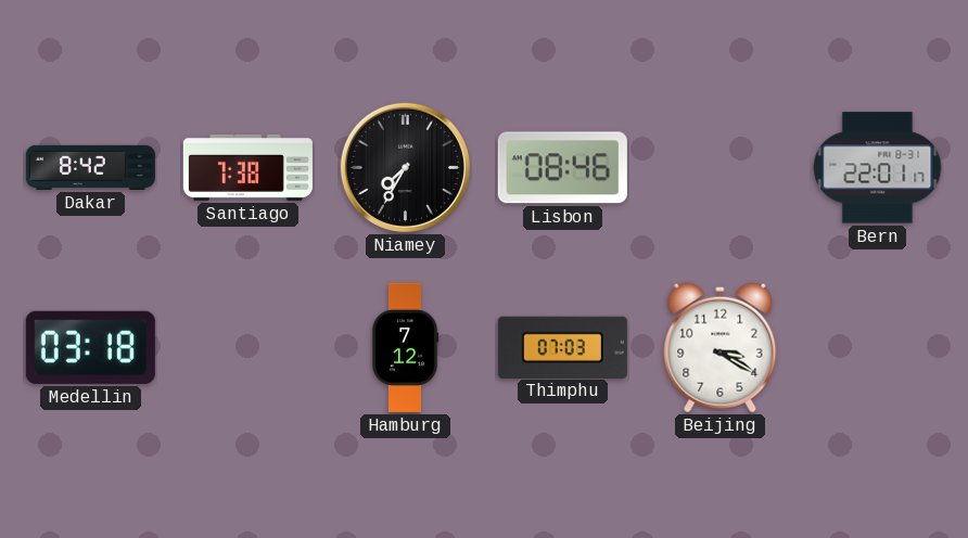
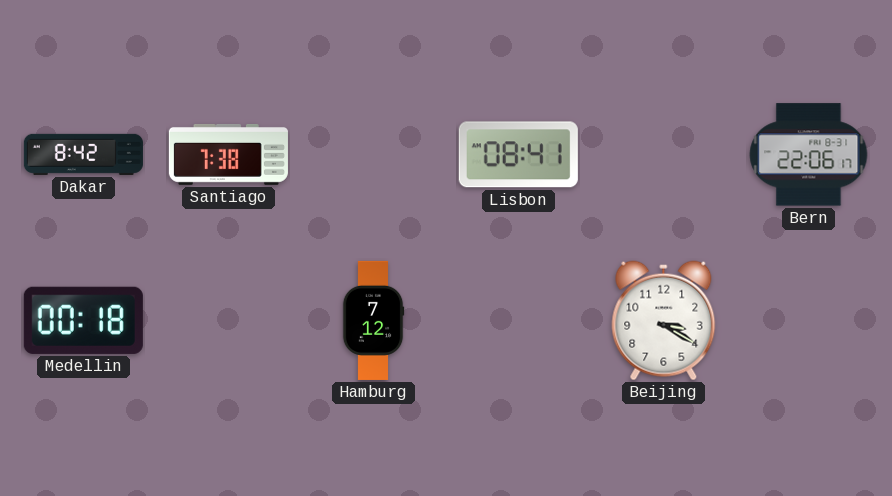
Niamey: 7:35 -> none (405, 167)
Lisbon: 08:46 -> 08:41 (518, 155)
Bern: 22:01 -> 22:06 (809, 155)
Medellin: 03:18 -> 00:18 (83, 320)
Thimphu: 07:03 -> none (562, 347)
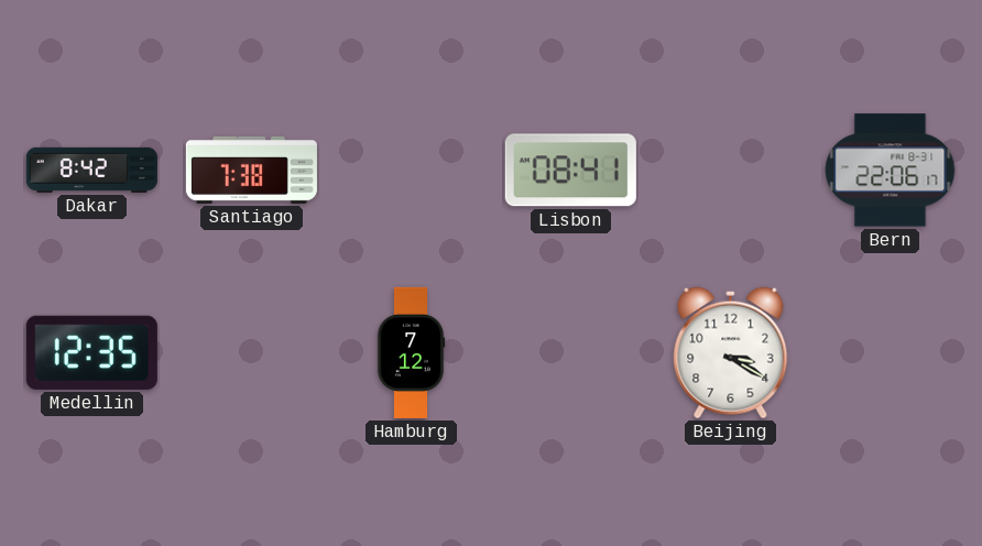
Medellin: 00:18 -> 12:35 (91, 352)
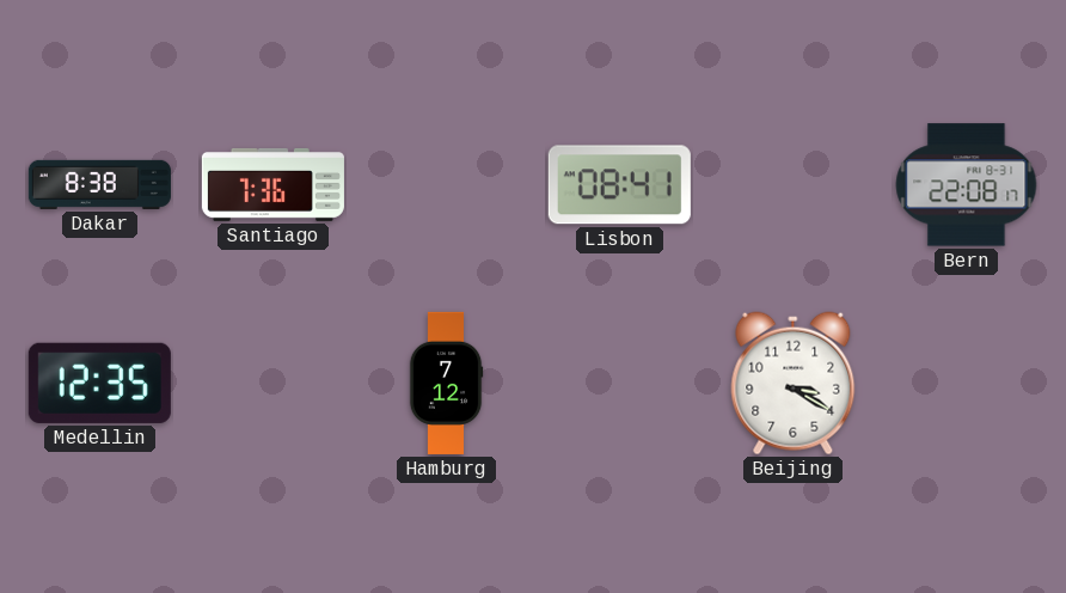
Dakar: 8:42 -> 8:38 (99, 184)
Santiago: 7:38 -> 7:36 (272, 184)
Bern: 22:06 -> 22:08 (967, 185)
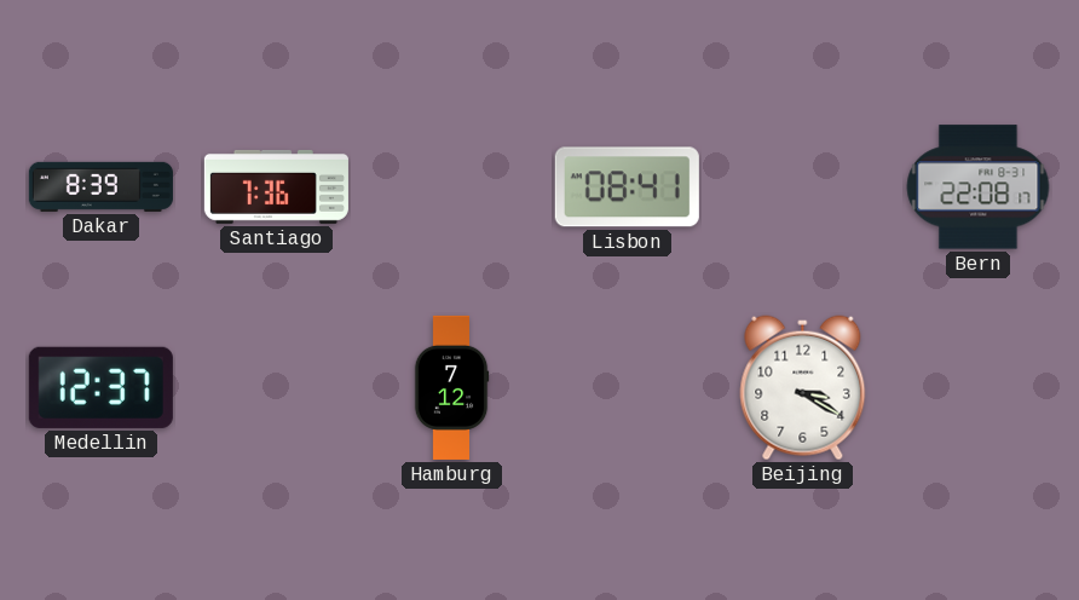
Dakar: 8:38 -> 8:39 (100, 186)
Medellin: 12:35 -> 12:37 (100, 387)
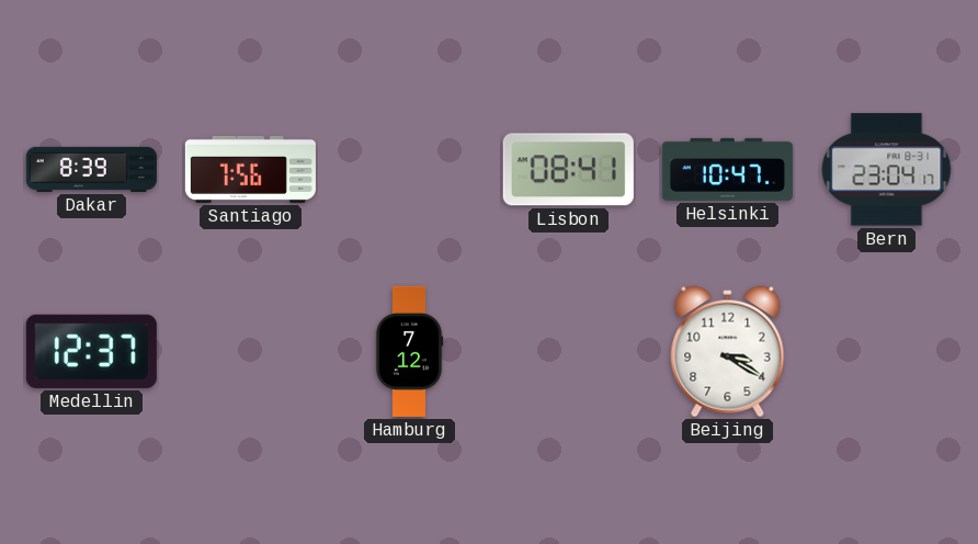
Santiago: 7:36 -> 7:56 (250, 169)
Helsinki: none -> 10:47 (727, 169)
Bern: 22:08 -> 23:04 (887, 170)
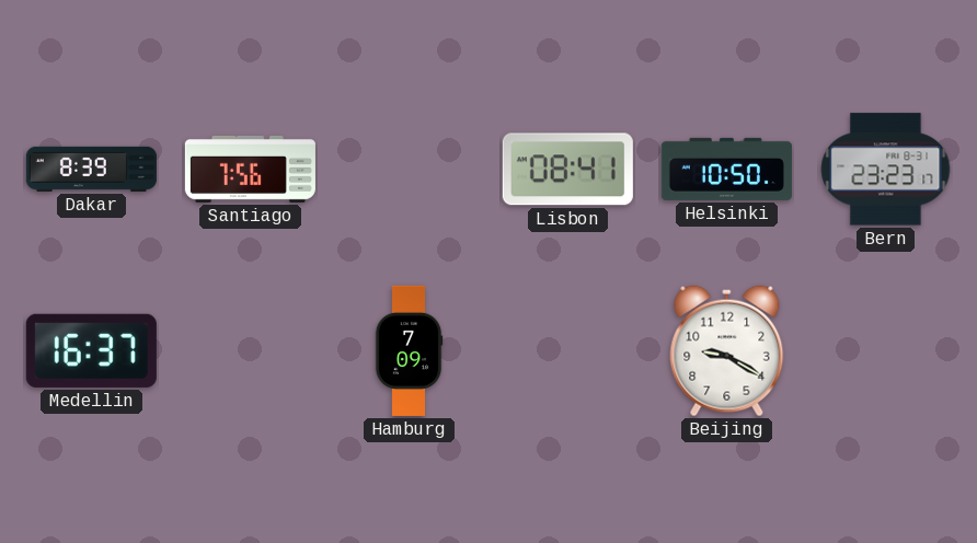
Helsinki: 10:47 -> 10:50 (726, 169)
Bern: 23:04 -> 23:23 (886, 170)
Medellin: 12:37 -> 16:37 (91, 350)
Hamburg: 7:12 -> 7:09 (409, 350)
Beijing: 3:20 -> 9:20 (727, 351)
